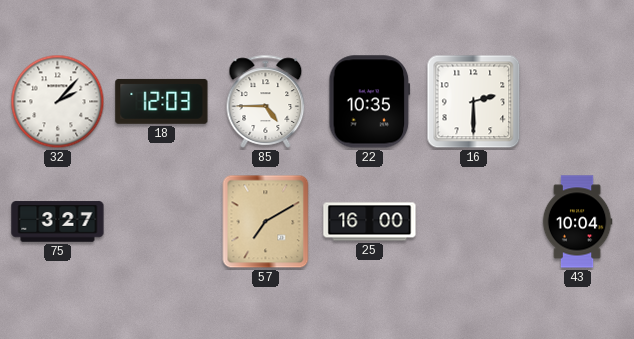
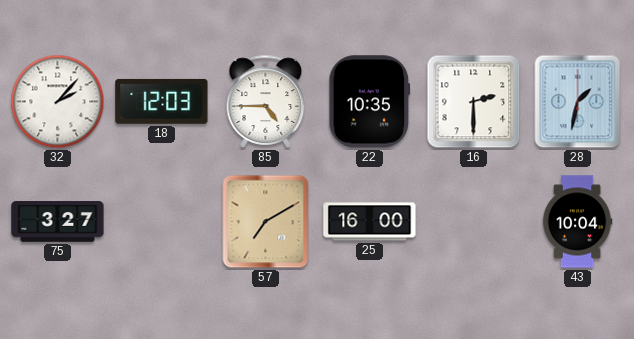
28: none -> 1:32 (578, 102)
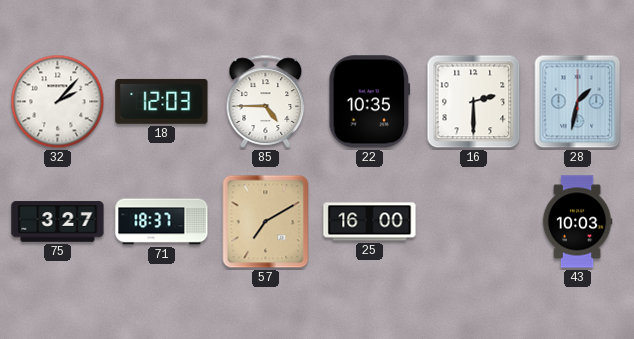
71: none -> 18:37 (162, 222)
43: 10:04 -> 10:03 (577, 222)
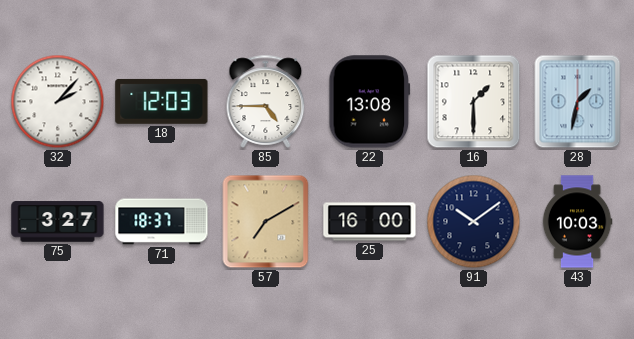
22: 10:35 -> 13:08 (370, 102)
16: 2:30 -> 1:30 (474, 102)
91: none -> 10:09 (474, 222)
